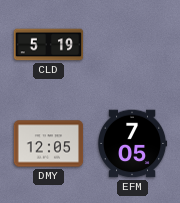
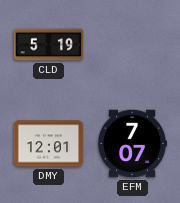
DMY: 12:05 -> 12:01 (49, 144)
EFM: 7:05 -> 7:07 (133, 144)
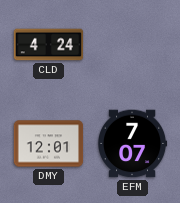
CLD: 5:19 -> 4:24 (49, 45)
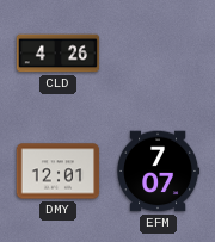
CLD: 4:24 -> 4:26 (59, 54)
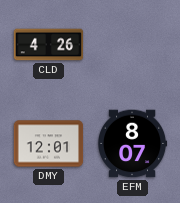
EFM: 7:07 -> 8:07 (133, 144)
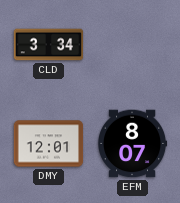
CLD: 4:26 -> 3:34 (49, 45)
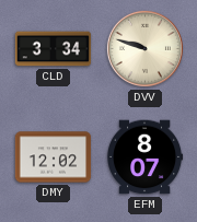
DVV: none -> 9:48 (144, 48)
DMY: 12:01 -> 12:02 (54, 157)
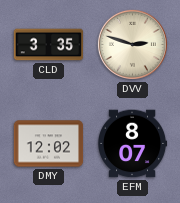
CLD: 3:34 -> 3:35 (49, 45)
DVV: 9:48 -> 2:48 (132, 44)
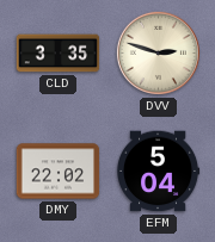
DMY: 12:02 -> 22:02 (59, 172)
EFM: 8:07 -> 5:04 (159, 172)
